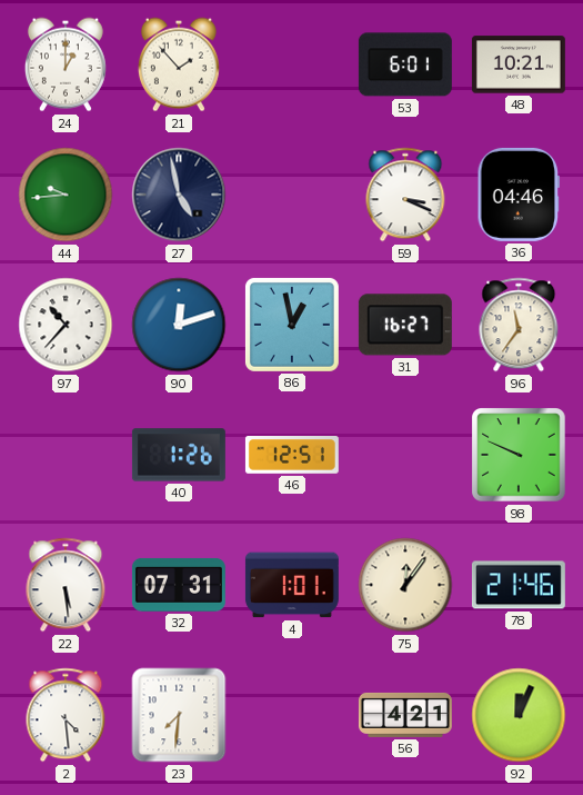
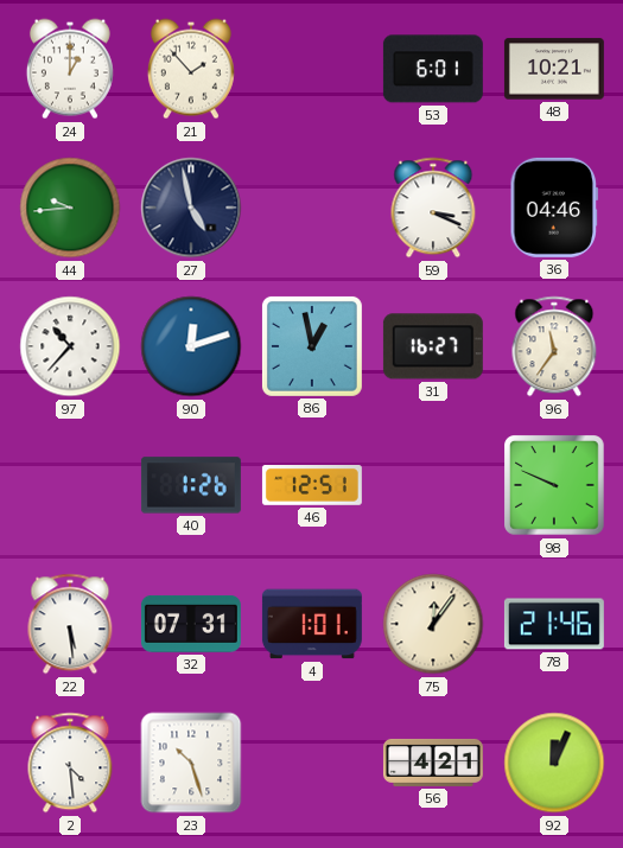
23: 7:31 -> 10:27 (191, 763)
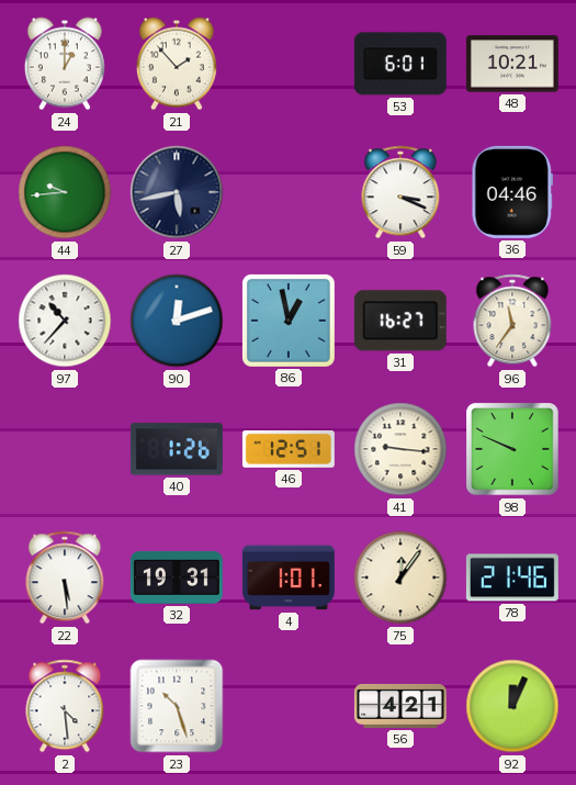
27: 4:58 -> 5:43 (177, 192)
41: none -> 9:16 (400, 449)
32: 07:31 -> 19:31 (177, 577)
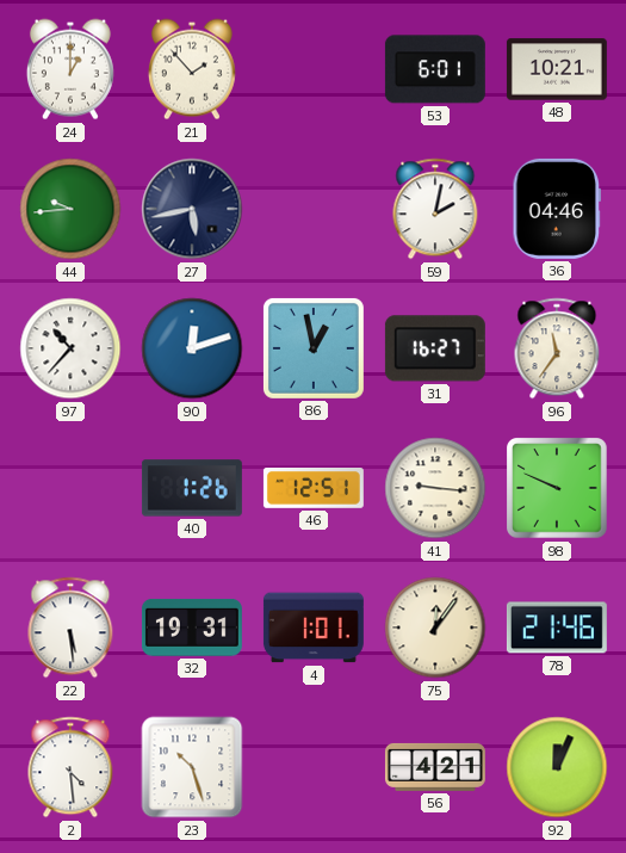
59: 3:19 -> 2:02 (435, 209)
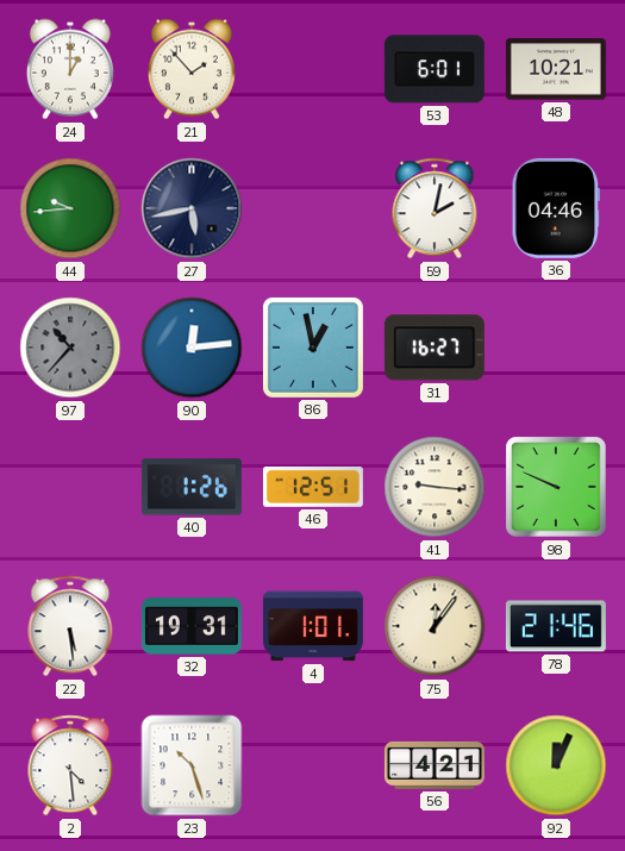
97 dial: white -> grey (70, 348)
90: 12:12 -> 12:14 (192, 348)
96: 11:36 -> none (557, 348)
